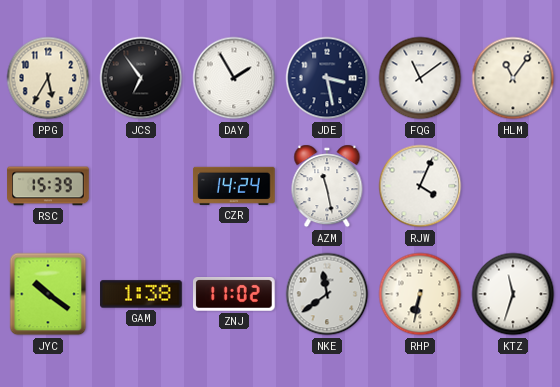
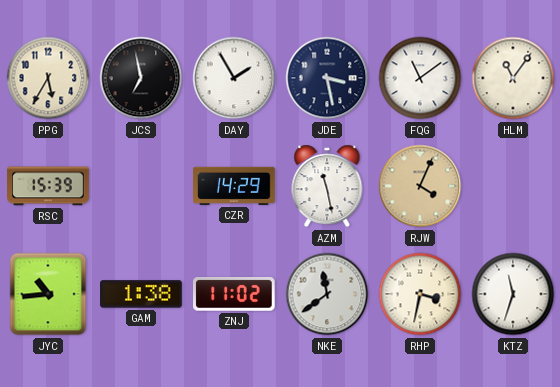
JCS: 6:54 -> 6:58 (141, 78)
CZR: 14:24 -> 14:29 (234, 186)
RJW dial: white -> champagne (420, 186)
JYC: 10:21 -> 10:44 (48, 294)
RHP: 6:32 -> 3:32 (420, 294)
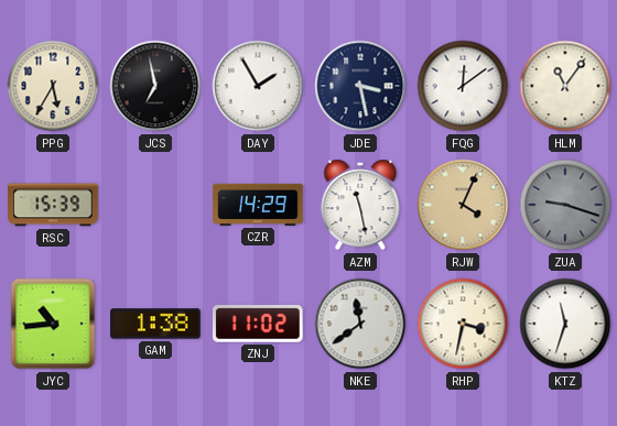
FQG: 11:09 -> 12:09 (463, 86)
ZUA: none -> 9:18 (565, 205)
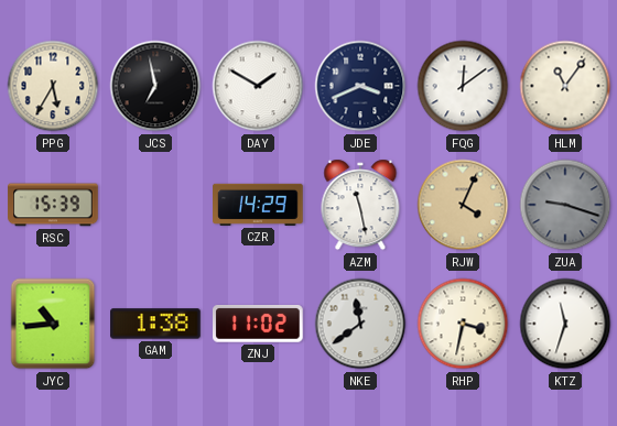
DAY: 1:55 -> 1:50 (258, 86)
JDE: 3:28 -> 3:41 (360, 86)
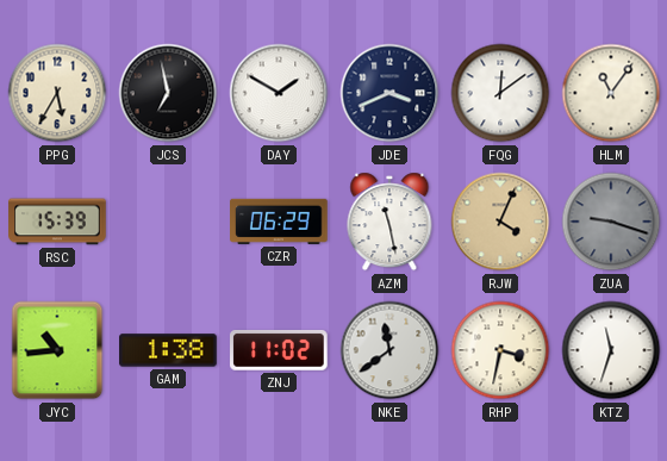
CZR: 14:29 -> 06:29 (279, 222)
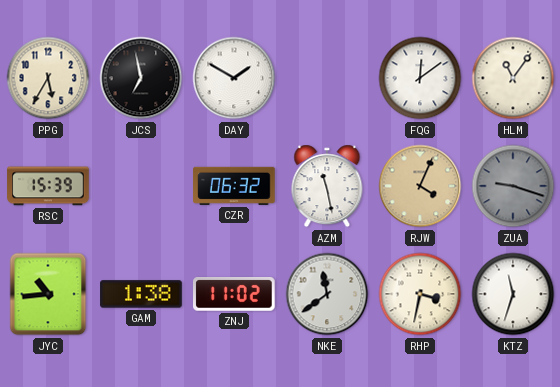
JDE: 3:41 -> none (389, 93)
CZR: 06:29 -> 06:32 (234, 186)
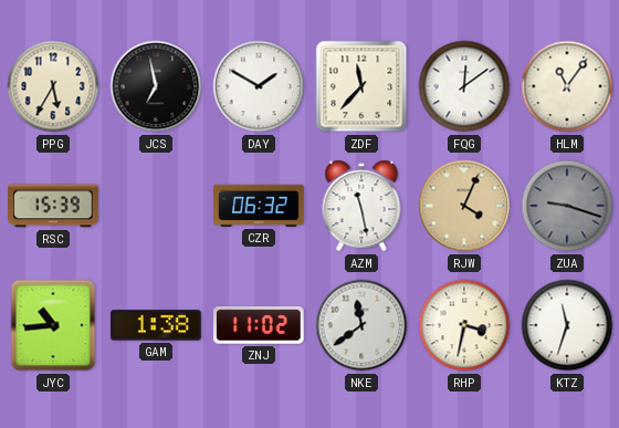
ZDF: none -> 11:37 (361, 86)
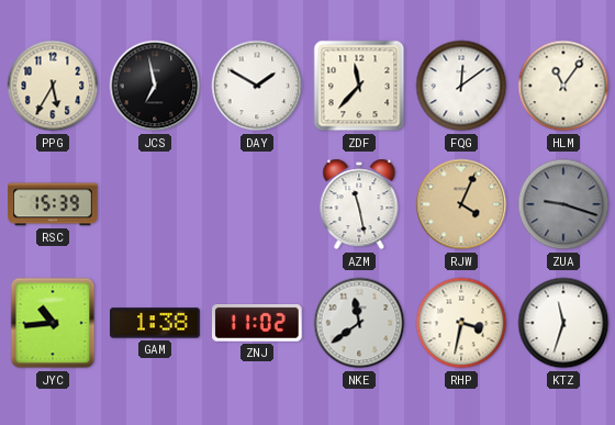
CZR: 06:32 -> none (259, 206)
